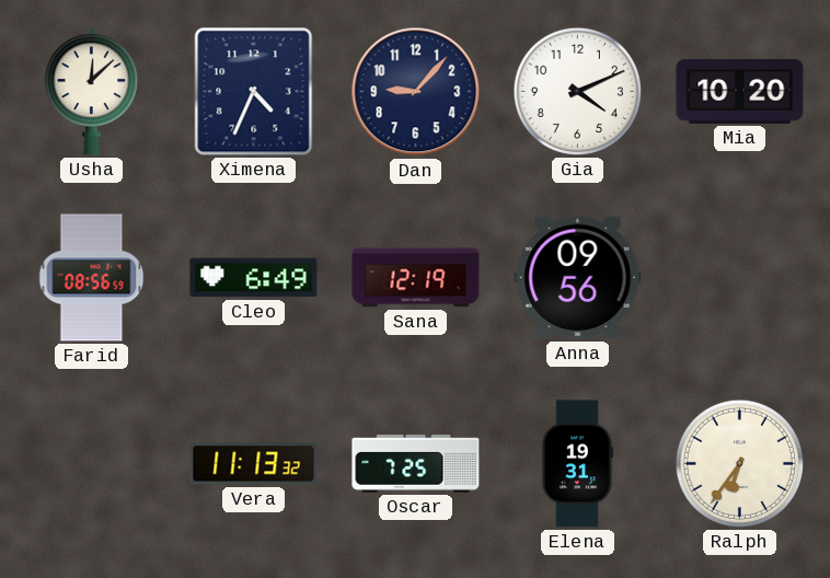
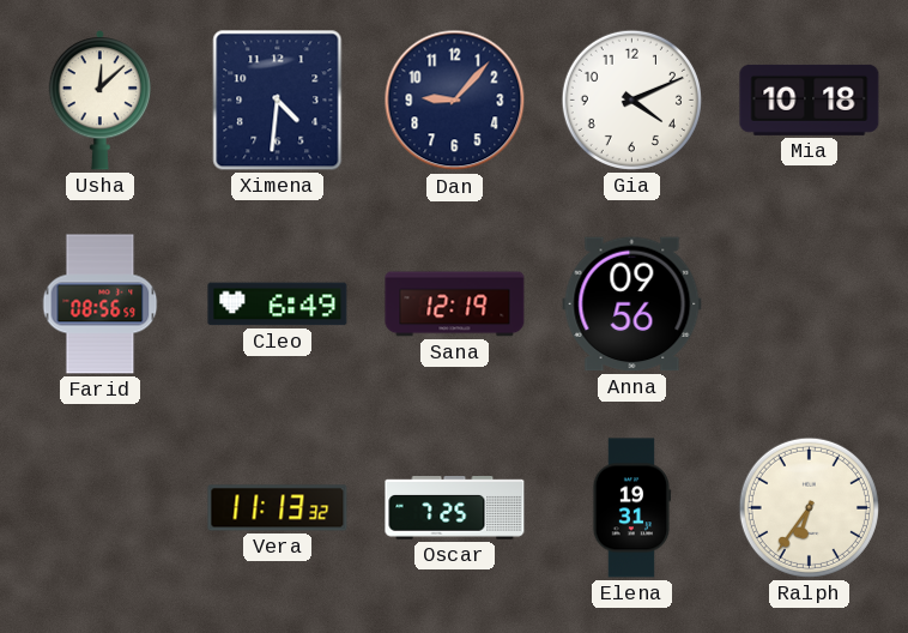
Ximena: 4:34 -> 4:31 (278, 101)
Mia: 10:20 -> 10:18 (810, 100)
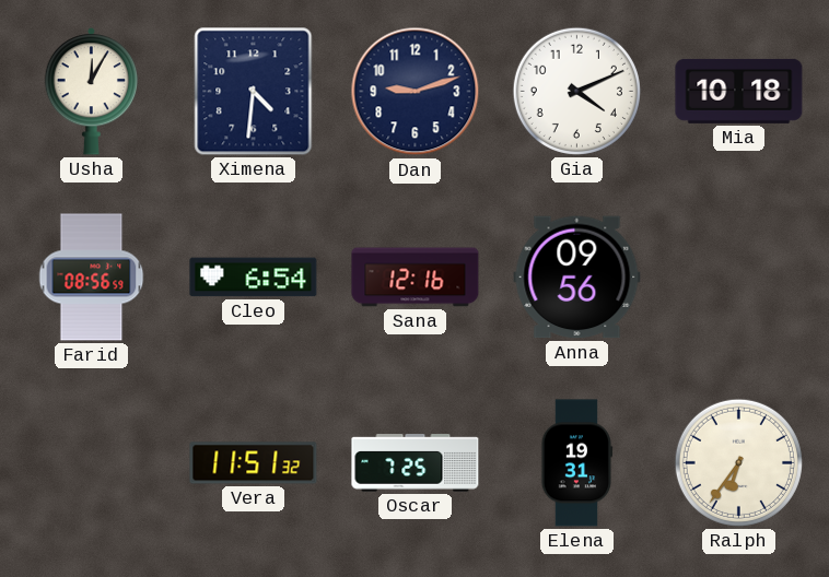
Usha: 12:08 -> 12:05 (91, 92)
Dan: 9:07 -> 9:12 (416, 92)
Cleo: 6:49 -> 6:54 (254, 278)
Sana: 12:19 -> 12:16 (416, 278)
Vera: 11:13 -> 11:51 (254, 463)
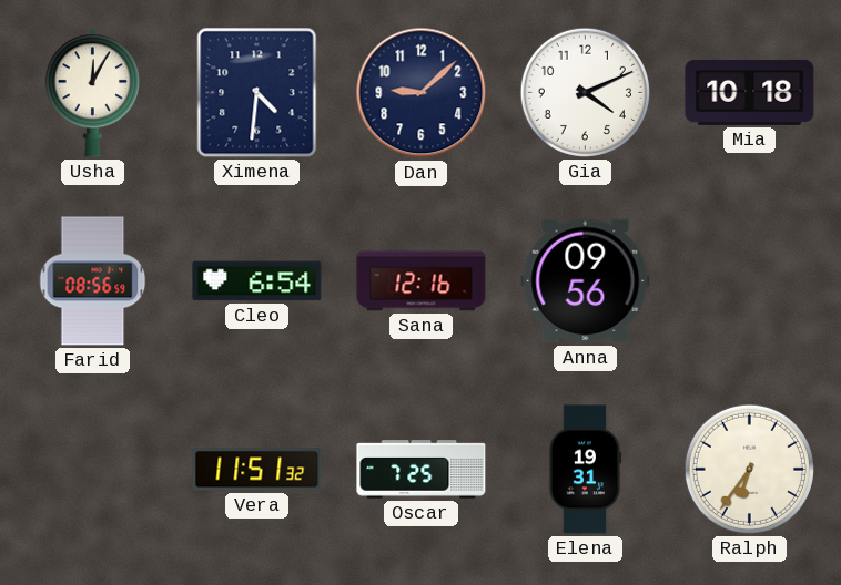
Dan: 9:12 -> 9:08 (422, 93)
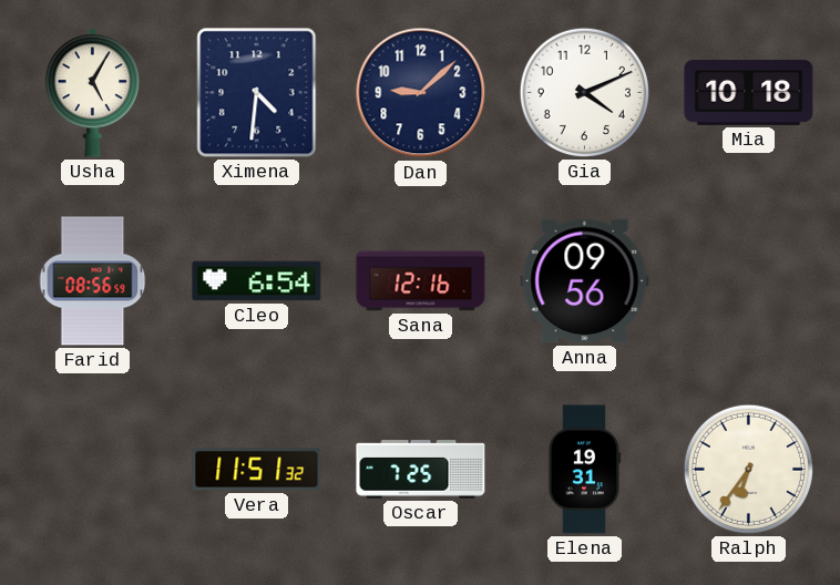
Usha: 12:05 -> 5:05 (92, 93)
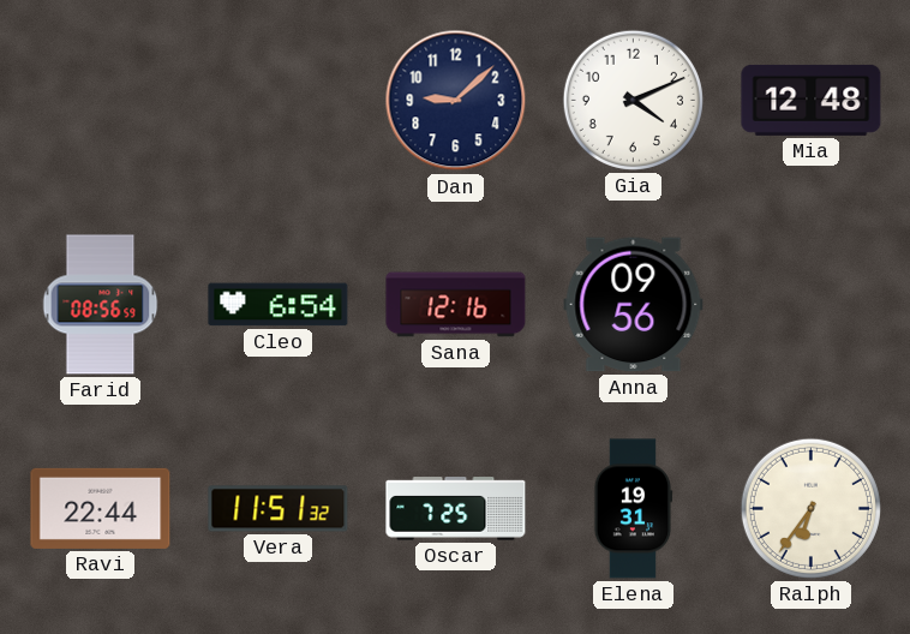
Usha: 5:05 -> none (92, 93)
Ximena: 4:31 -> none (257, 93)
Mia: 10:18 -> 12:48 (812, 100)
Ravi: none -> 22:44 (101, 508)
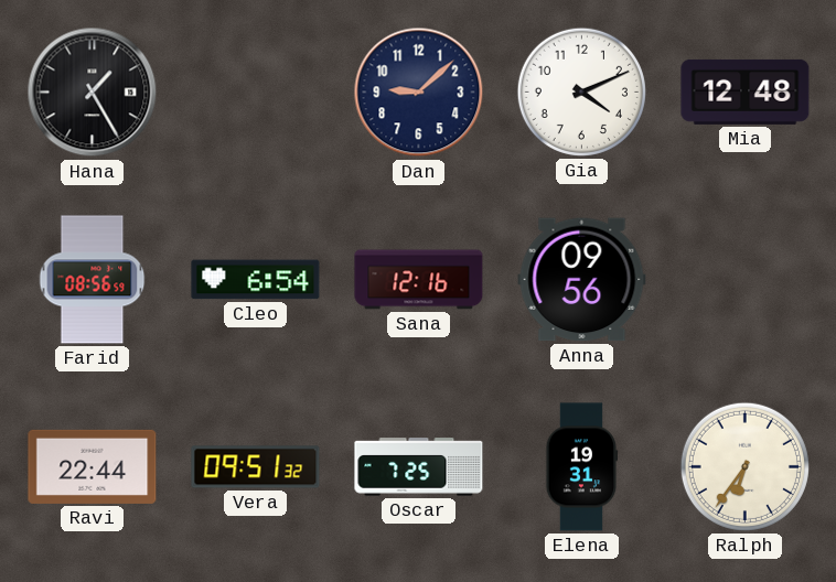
Hana: none -> 1:25 (93, 93)
Vera: 11:51 -> 09:51 (256, 467)
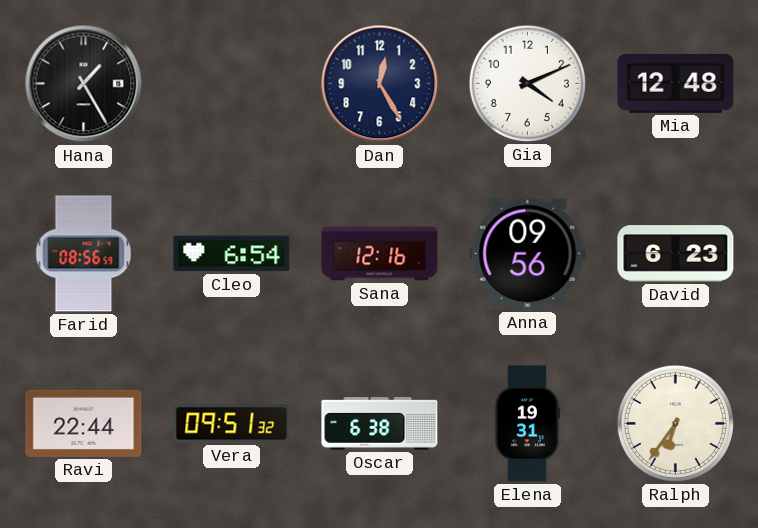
Dan: 9:08 -> 12:25 (380, 84)
David: none -> 6:23 (676, 254)
Oscar: 7:25 -> 6:38 (380, 424)
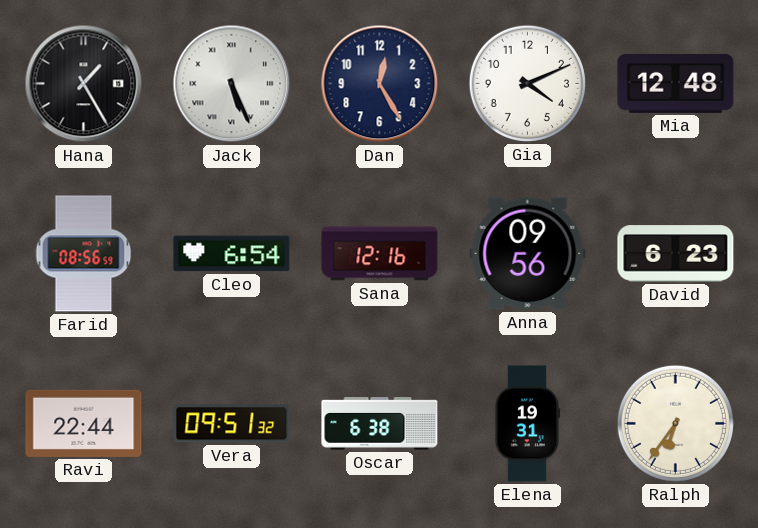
Jack: none -> 5:26 (232, 84)
